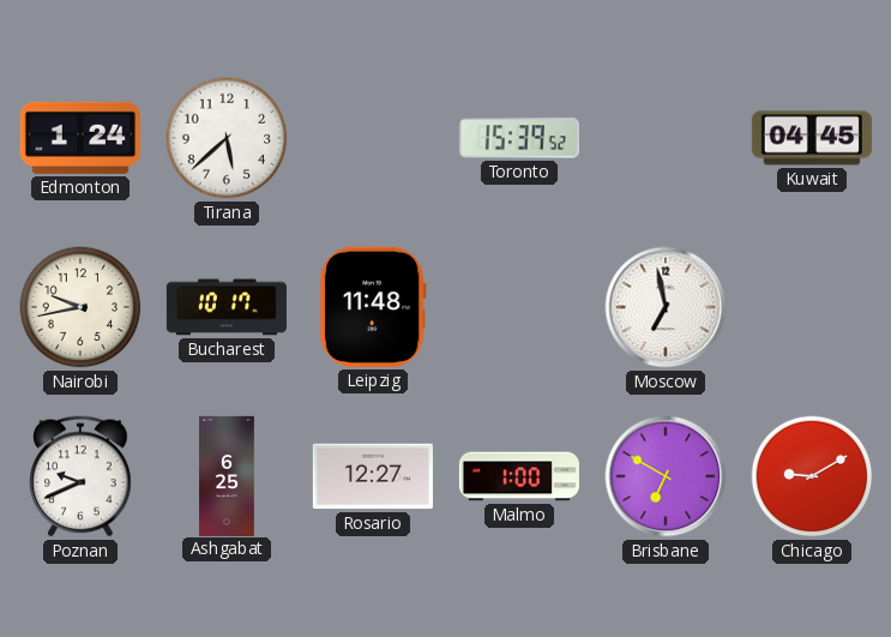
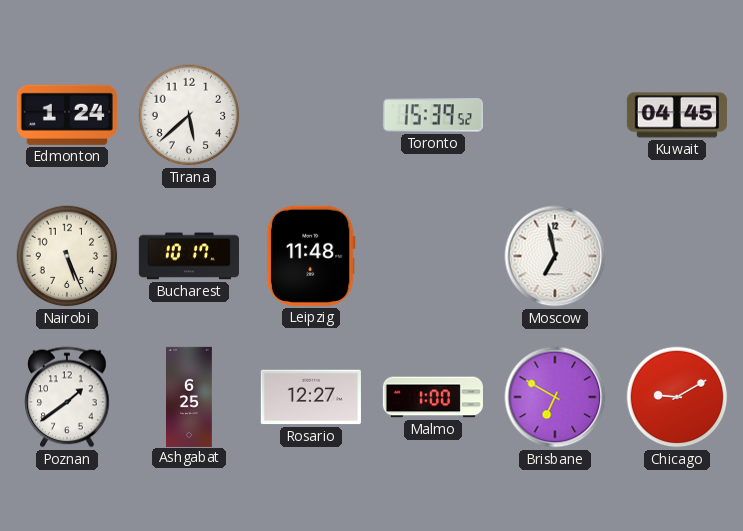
Nairobi: 9:43 -> 5:26 (67, 256)
Poznan: 9:41 -> 1:39 (67, 397)
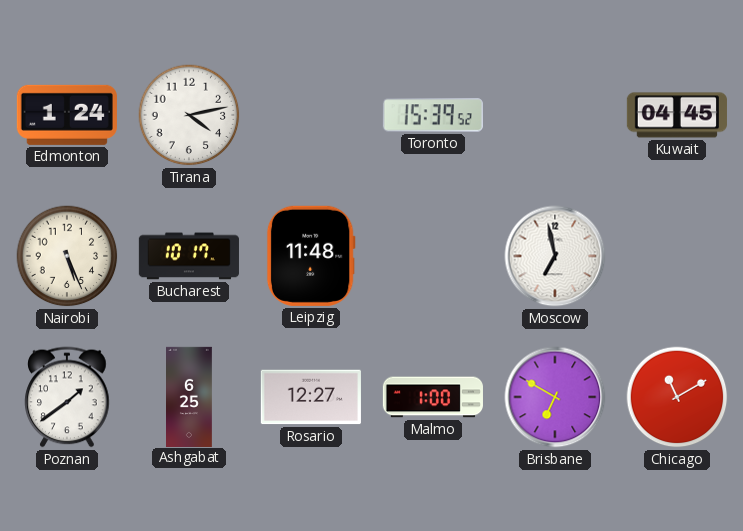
Tirana: 5:38 -> 4:13 (189, 115)
Chicago: 9:10 -> 11:10 (677, 397)
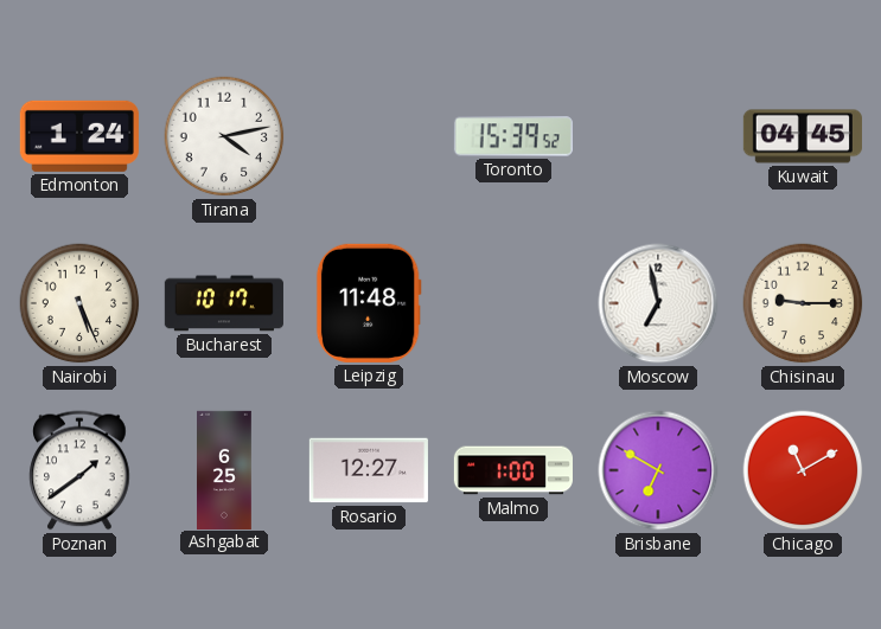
Chisinau: none -> 9:15 (803, 303)
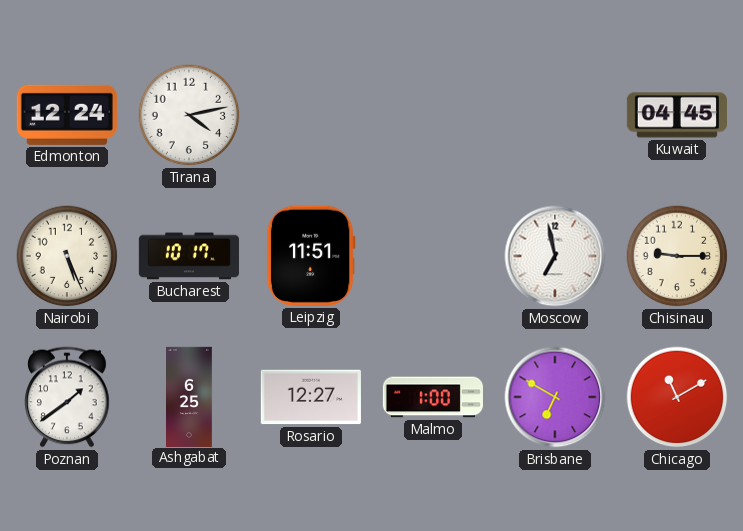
Edmonton: 1:24 -> 12:24 (67, 115)
Toronto: 15:39 -> none (513, 136)
Leipzig: 11:48 -> 11:51 (311, 256)
